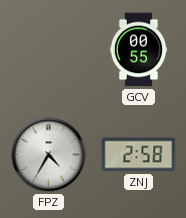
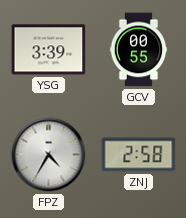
YSG: none -> 3:39 (49, 50)
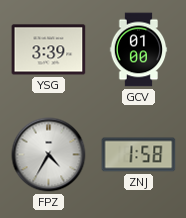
GCV: 00:55 -> 01:00 (139, 50)
ZNJ: 2:58 -> 1:58 (139, 155)
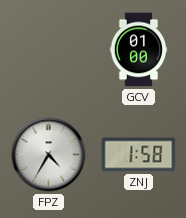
YSG: 3:39 -> none (49, 50)
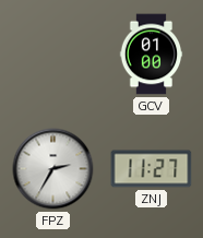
FPZ: 4:35 -> 2:35 (53, 169)
ZNJ: 1:58 -> 11:27 (152, 169)
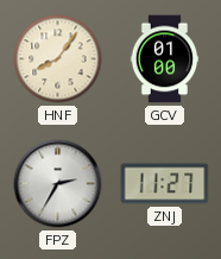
HNF: none -> 8:06 (58, 59)
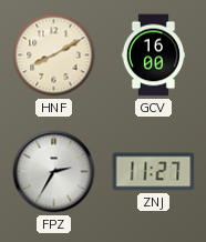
HNF: 8:06 -> 8:10 (54, 56)
GCV: 01:00 -> 16:00 (154, 56)
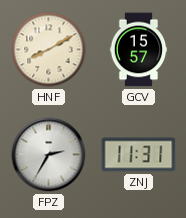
GCV: 16:00 -> 15:57 (139, 50)
ZNJ: 11:27 -> 11:31 (139, 155)
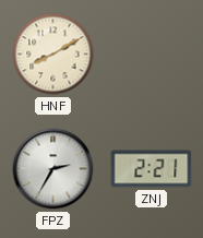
GCV: 15:57 -> none (139, 50)
ZNJ: 11:31 -> 2:21 (152, 169)
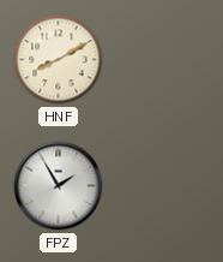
FPZ: 2:35 -> 1:55 (59, 186)
ZNJ: 2:21 -> none (152, 169)
